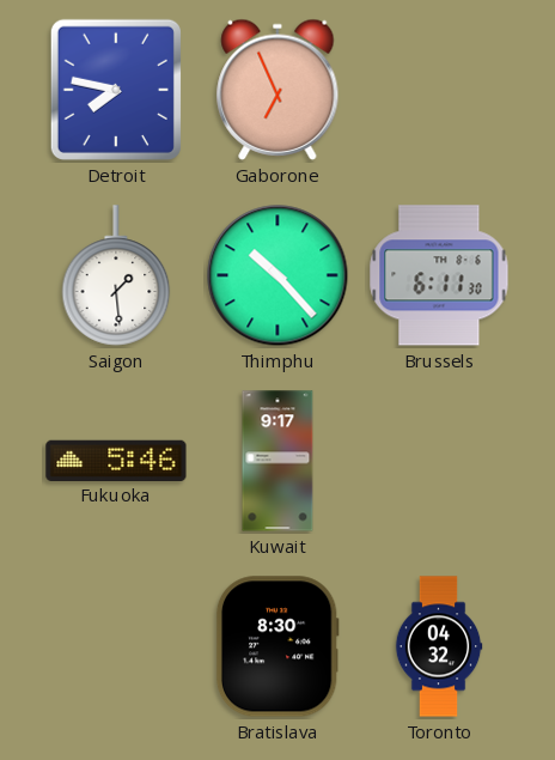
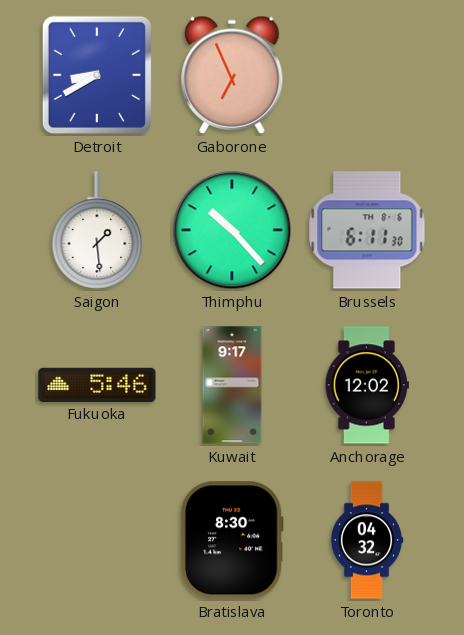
Detroit: 7:47 -> 8:40 (97, 75)
Anchorage: none -> 12:02 (367, 385)
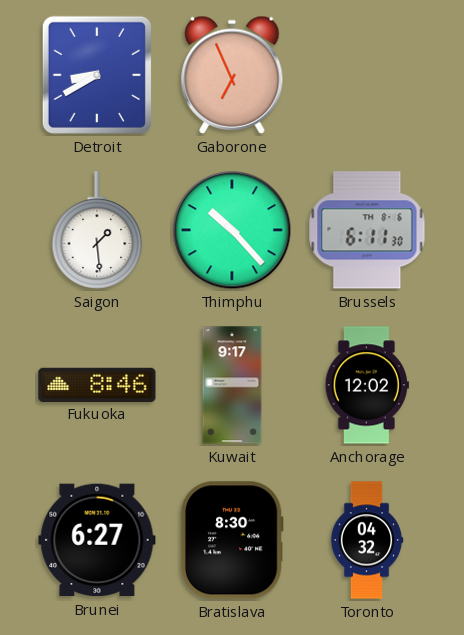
Fukuoka: 5:46 -> 8:46 (97, 384)
Brunei: none -> 6:27 (97, 540)
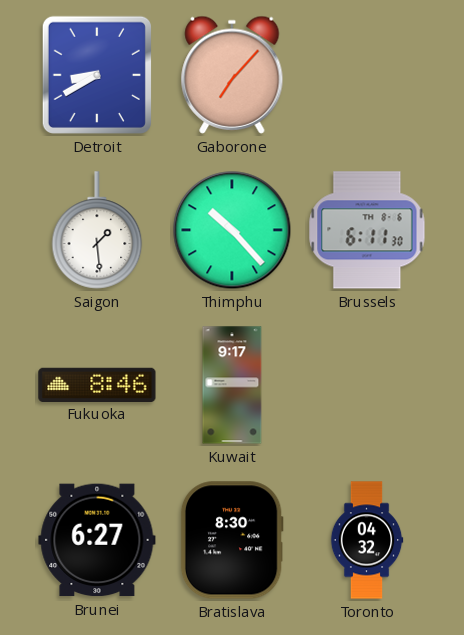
Gaborone: 6:56 -> 7:07 (232, 75)
Anchorage: 12:02 -> none (367, 385)
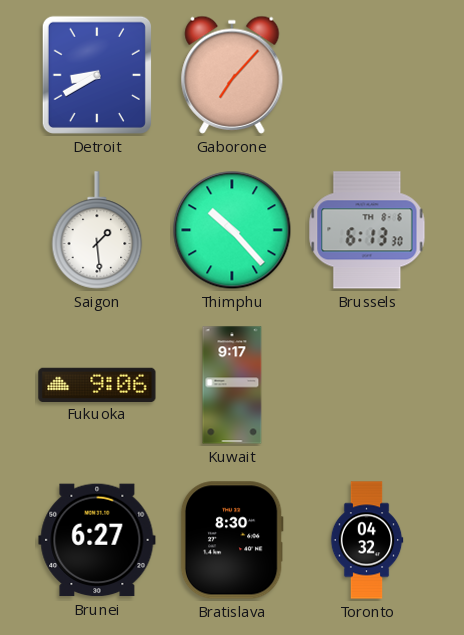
Brussels: 6:11 -> 6:13 (367, 230)
Fukuoka: 8:46 -> 9:06 (97, 384)
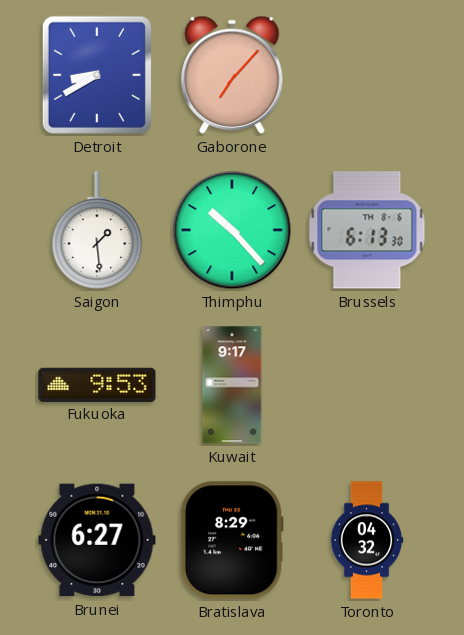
Fukuoka: 9:06 -> 9:53 (97, 384)
Bratislava: 8:30 -> 8:29 (232, 540)
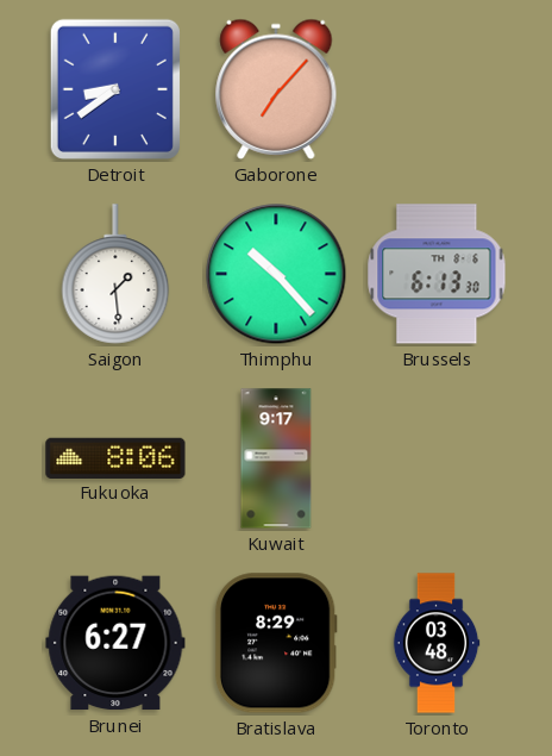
Detroit: 8:40 -> 8:39 (115, 89)
Fukuoka: 9:53 -> 8:06 (115, 457)
Toronto: 04:32 -> 03:48 (437, 643)
